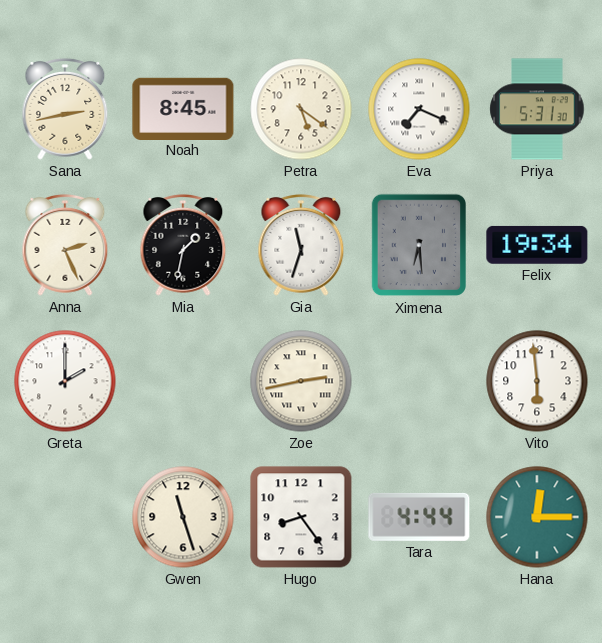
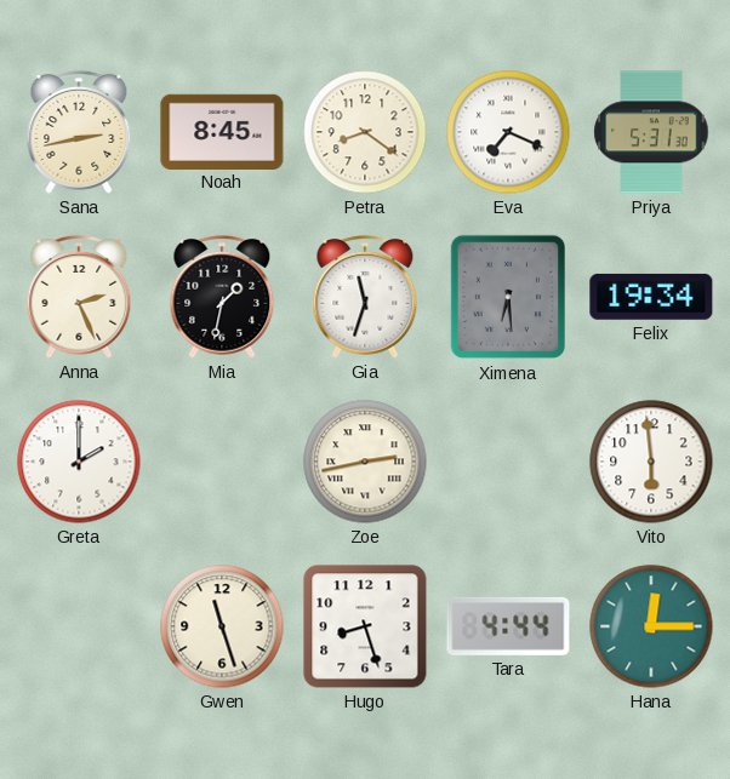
Petra: 5:21 -> 8:21 (365, 132)
Hugo: 8:24 -> 8:27 (365, 626)
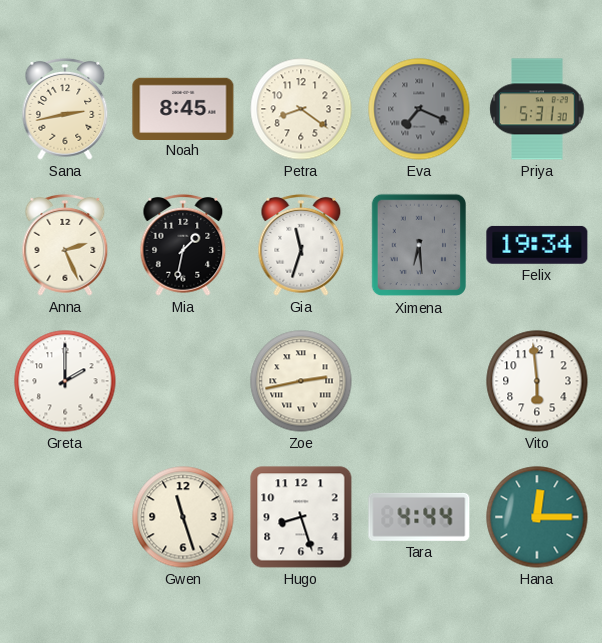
Eva dial: white -> grey (419, 109)
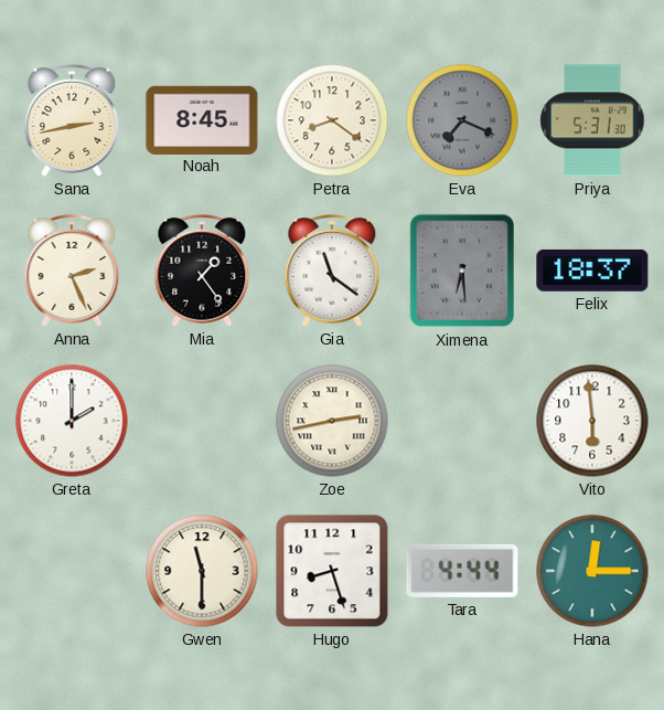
Mia: 1:32 -> 1:24 (202, 271)
Gia: 11:33 -> 11:21 (332, 271)
Felix: 19:34 -> 18:37 (592, 271)
Gwen: 11:27 -> 11:30 (202, 571)
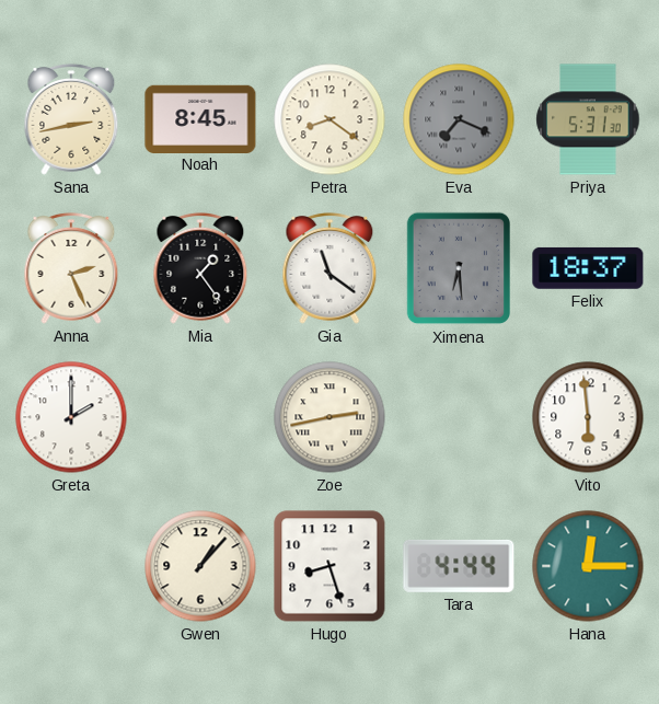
Gwen: 11:30 -> 1:07 (200, 566)
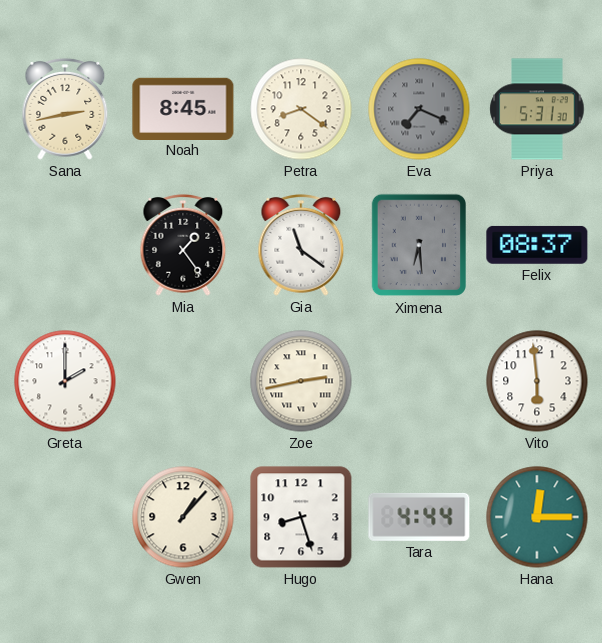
Anna: 2:26 -> none (71, 268)
Felix: 18:37 -> 08:37 (537, 245)
